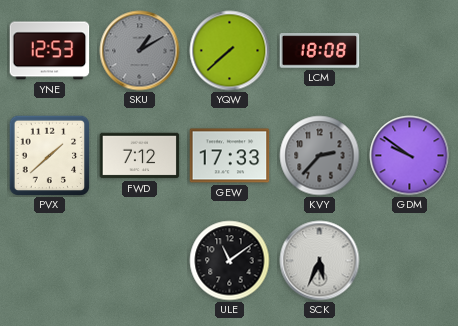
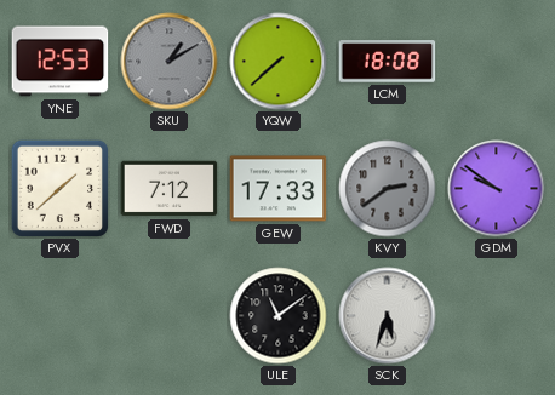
KVY: 2:37 -> 2:39 (388, 189)
SCK: 5:34 -> 5:33 (388, 316)
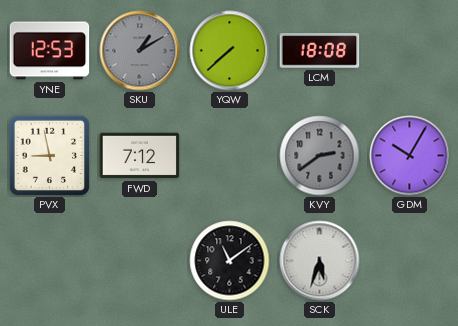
PVX: 1:38 -> 8:58 (49, 155)
GEW: 17:33 -> none (279, 189)
GDM: 9:51 -> 10:05 (410, 156)
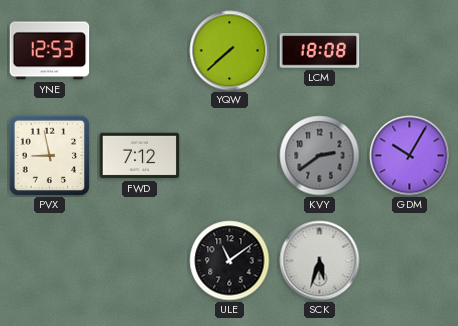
SKU: 1:10 -> none (140, 51)
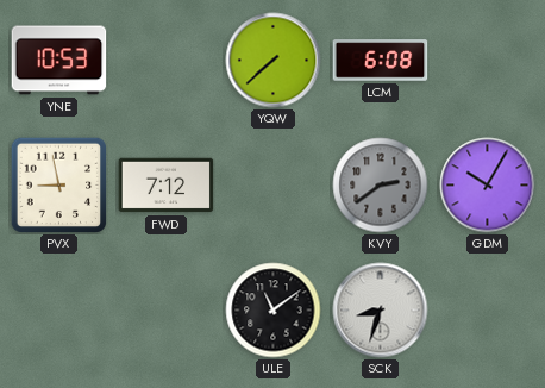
YNE: 12:53 -> 10:53 (59, 61)
LCM: 18:08 -> 6:08 (381, 61)
SCK: 5:33 -> 8:33 (381, 311)
